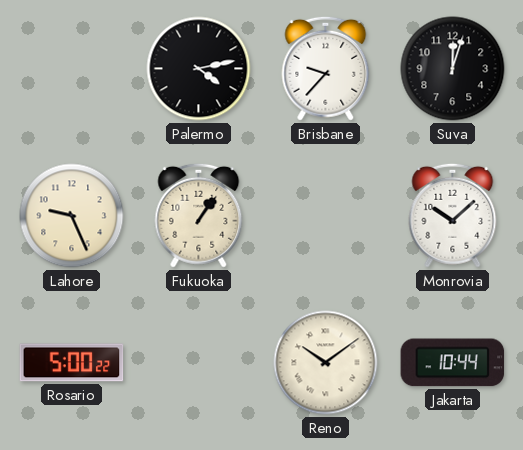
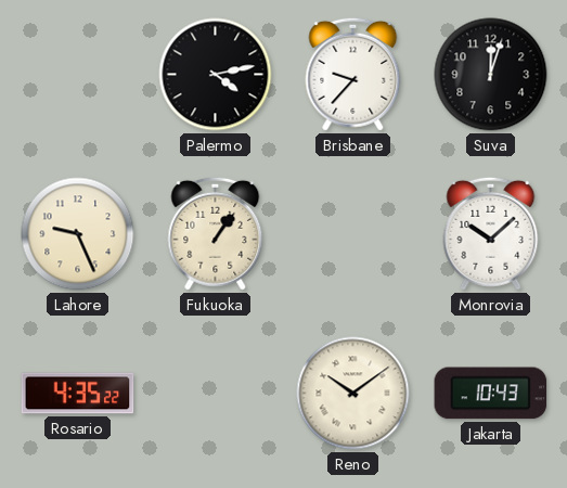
Rosario: 5:00 -> 4:35 (78, 394)
Jakarta: 10:44 -> 10:43 (491, 394)
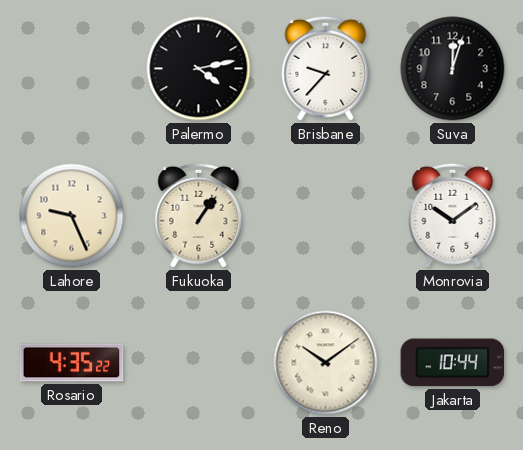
Monrovia: 10:08 -> 10:09 (453, 215)
Jakarta: 10:43 -> 10:44 (453, 363)
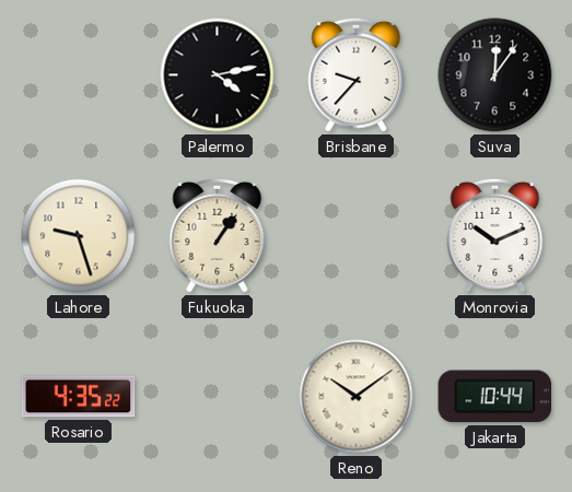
Suva: 12:03 -> 12:06 (495, 75)
Lahore: 9:26 -> 9:27 (79, 236)
Monrovia: 10:09 -> 10:11 (495, 235)
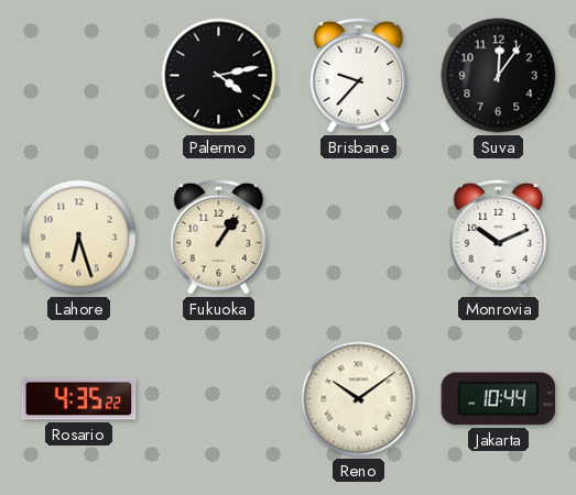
Lahore: 9:27 -> 6:27 (79, 238)
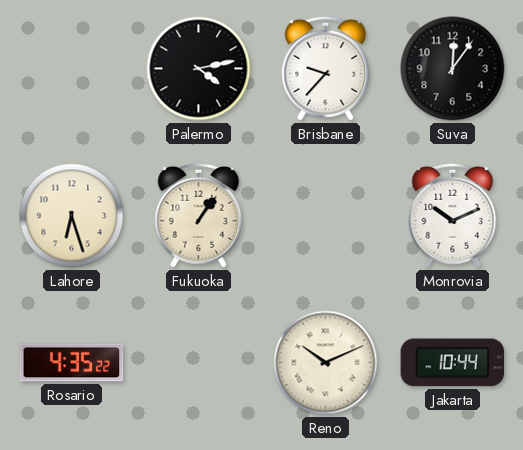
Reno: 10:09 -> 10:11 (326, 363)
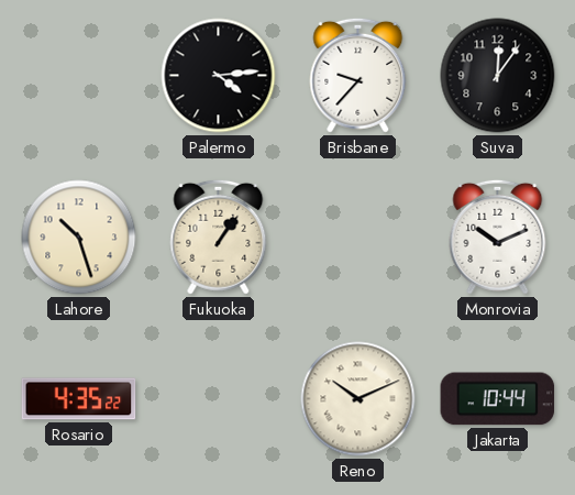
Palermo: 4:13 -> 4:14 (219, 76)
Lahore: 6:27 -> 10:27 (79, 238)
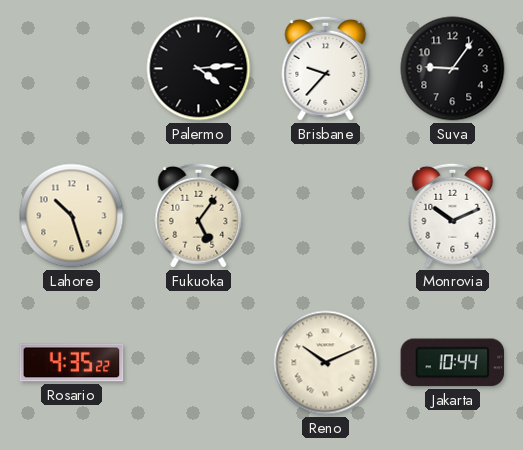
Suva: 12:06 -> 9:06 (453, 69)
Fukuoka: 1:06 -> 5:06 (199, 215)
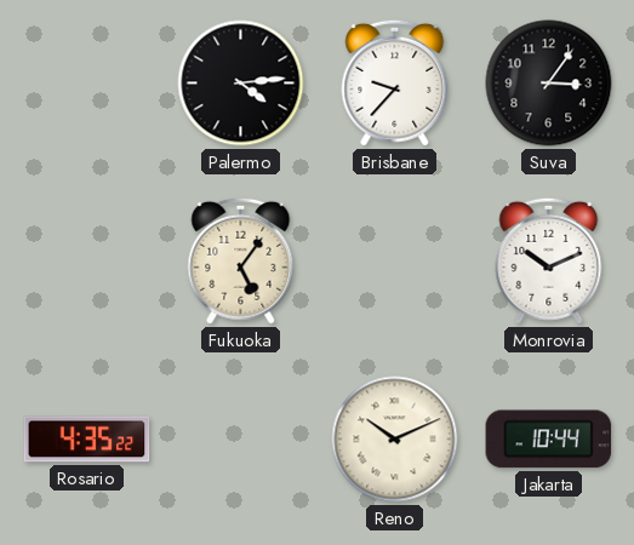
Suva: 9:06 -> 3:06 (549, 84)
Lahore: 10:27 -> none (72, 216)
